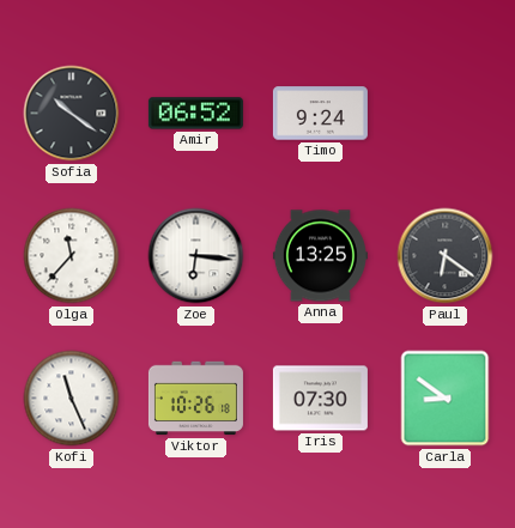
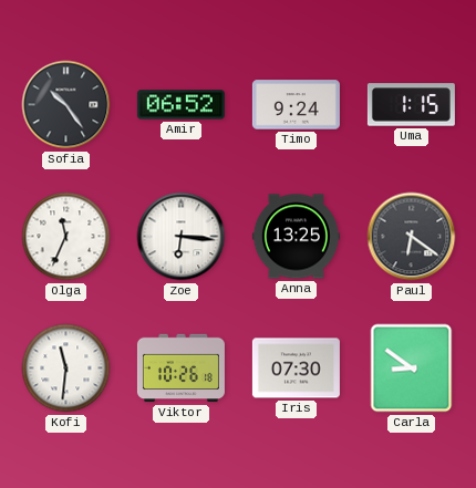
Sofia: 10:21 -> 10:24 (66, 105)
Uma: none -> 1:15 (411, 105)
Olga: 11:37 -> 11:34 (66, 237)
Kofi: 11:26 -> 11:31 (66, 368)
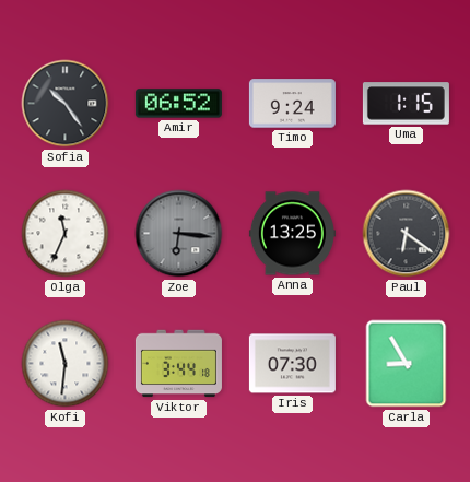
Zoe dial: white -> grey (179, 234)
Viktor: 10:26 -> 3:44 (178, 364)
Carla: 8:51 -> 8:55 (407, 364)
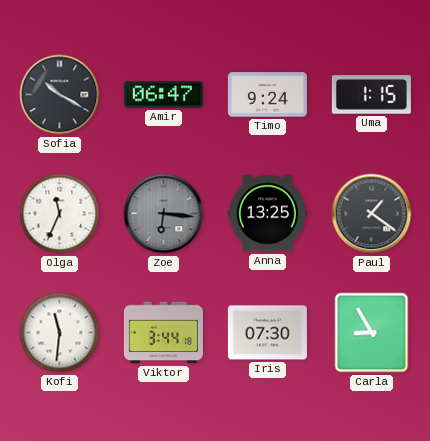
Sofia: 10:24 -> 10:20 (60, 95)
Amir: 06:52 -> 06:47 (163, 95)
Paul: 6:21 -> 1:21 (372, 214)
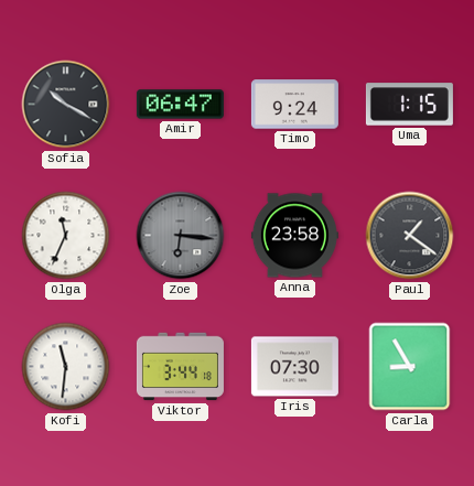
Anna: 13:25 -> 23:58 (294, 236)
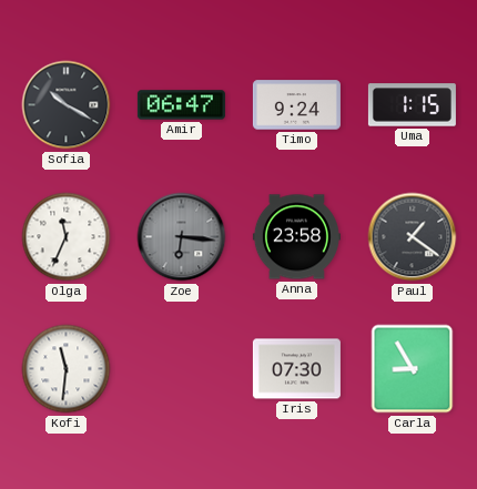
Viktor: 3:44 -> none (180, 367)
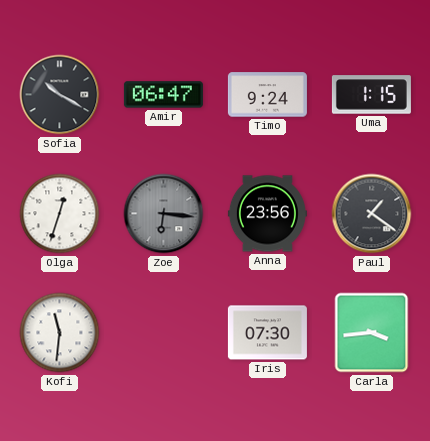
Olga: 11:34 -> 12:33 (60, 214)
Anna: 23:58 -> 23:56 (267, 214)
Carla: 8:55 -> 3:44 (372, 333)
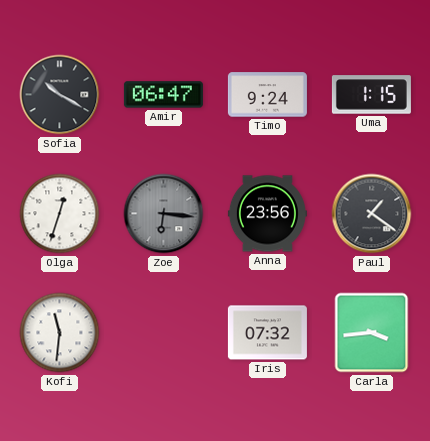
Iris: 07:30 -> 07:32 (267, 333)
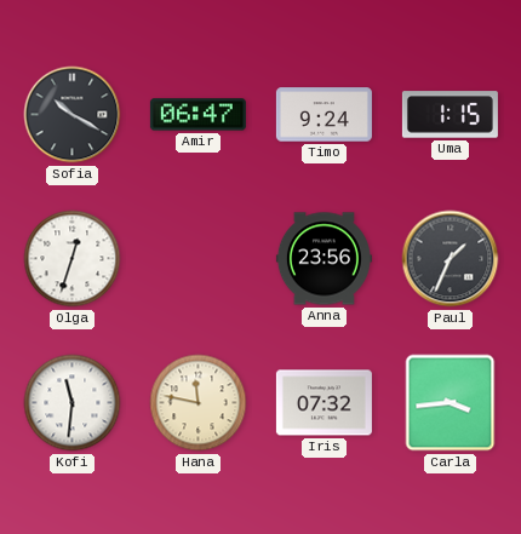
Zoe: 6:16 -> none (164, 214)
Paul: 1:21 -> 1:34 (451, 259)
Hana: none -> 11:47 (199, 403)
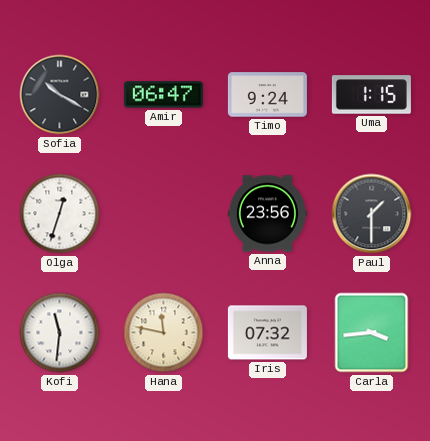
Paul: 1:34 -> 1:30 (372, 214)
